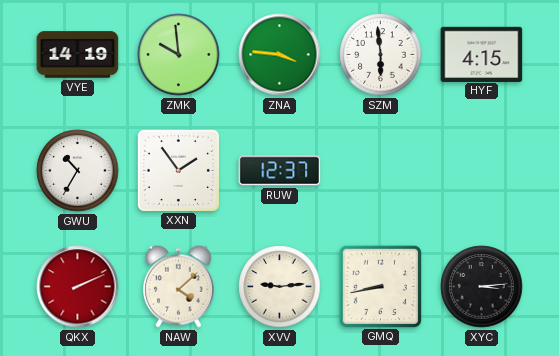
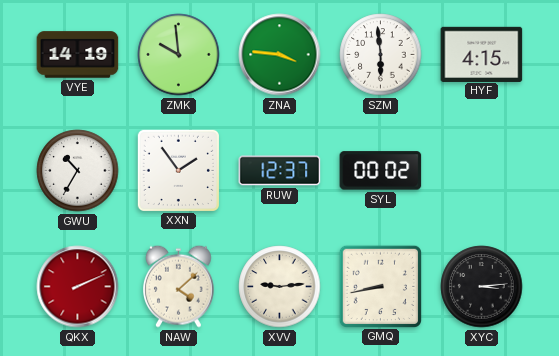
SYL: none -> 00:02 (381, 171)
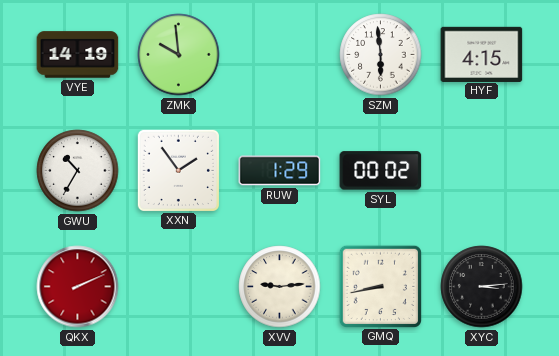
ZNA: 3:46 -> none (280, 55)
RUW: 12:37 -> 1:29 (280, 171)
NAW: 4:08 -> none (179, 286)
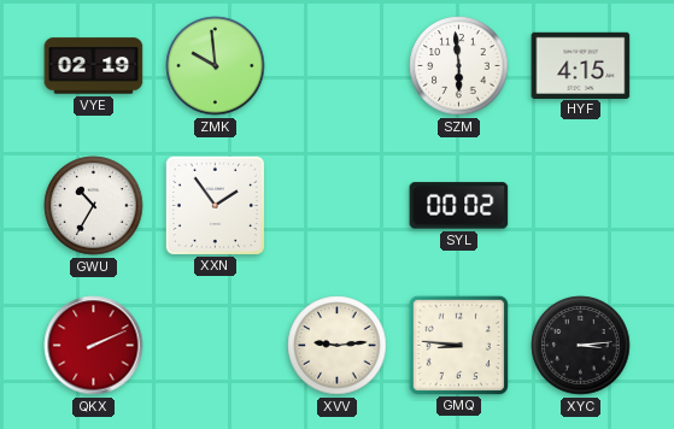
VYE: 14:19 -> 02:19 (94, 66)
RUW: 1:29 -> none (280, 171)
GMQ: 8:43 -> 8:46 (458, 345)
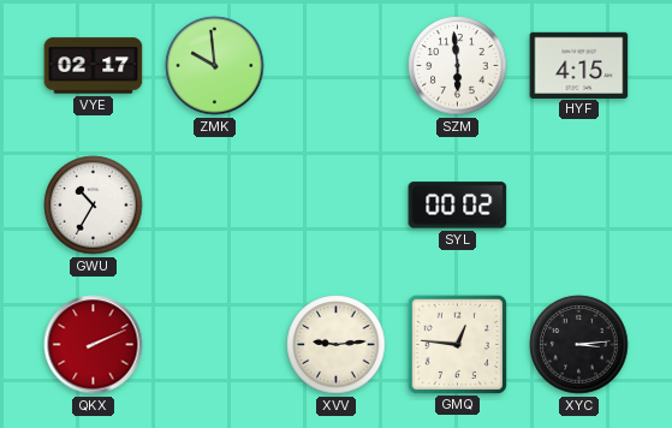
VYE: 02:19 -> 02:17 (94, 66)
XXN: 1:54 -> none (215, 205)
GMQ: 8:46 -> 12:46 (457, 344)
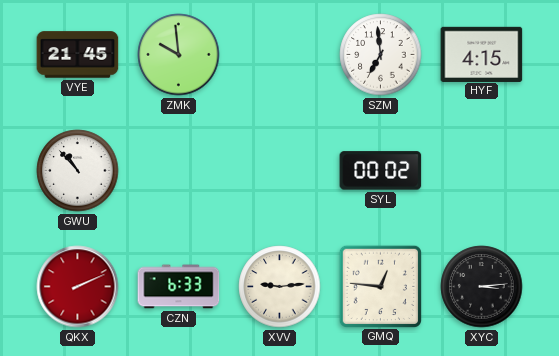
VYE: 02:17 -> 21:45 (78, 55)
SZM: 5:59 -> 6:59 (381, 55)
GWU: 10:35 -> 10:53 (78, 171)
CZN: none -> 6:33 (179, 287)
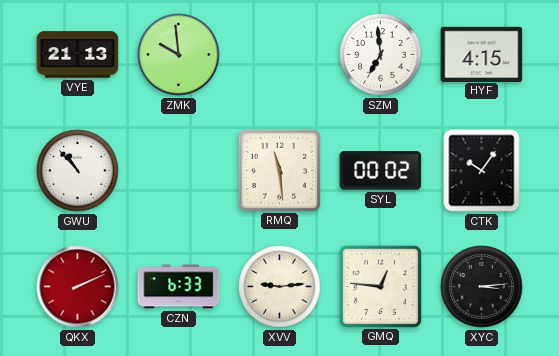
VYE: 21:45 -> 21:13 (78, 55)
RMQ: none -> 11:29 (279, 170)
CTK: none -> 10:06 (482, 171)
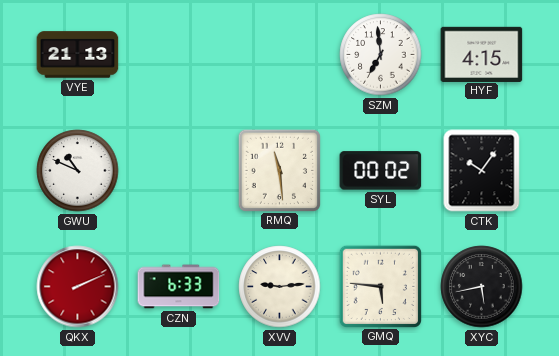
ZMK: 9:59 -> none (179, 55)
GWU: 10:53 -> 10:49 (78, 171)
GMQ: 12:46 -> 5:46 (380, 286)
XYC: 3:14 -> 5:43 (482, 287)
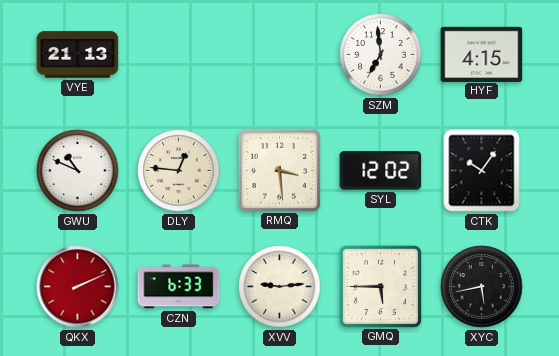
DLY: none -> 12:46 (179, 171)
RMQ: 11:29 -> 3:29 (279, 170)
SYL: 00:02 -> 12:02 (381, 171)
GMQ: 5:46 -> 5:45 (380, 286)
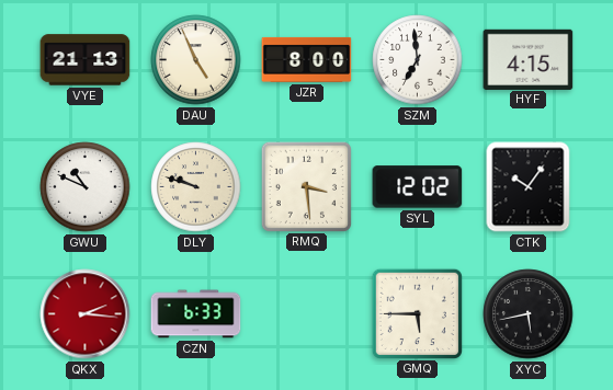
DAU: none -> 4:56 (196, 60)
JZR: none -> 8:00 (307, 59)
DLY: 12:46 -> 9:48 (196, 187)
QKX: 2:11 -> 2:16 (86, 314)
XVV: 9:14 -> none (280, 287)
